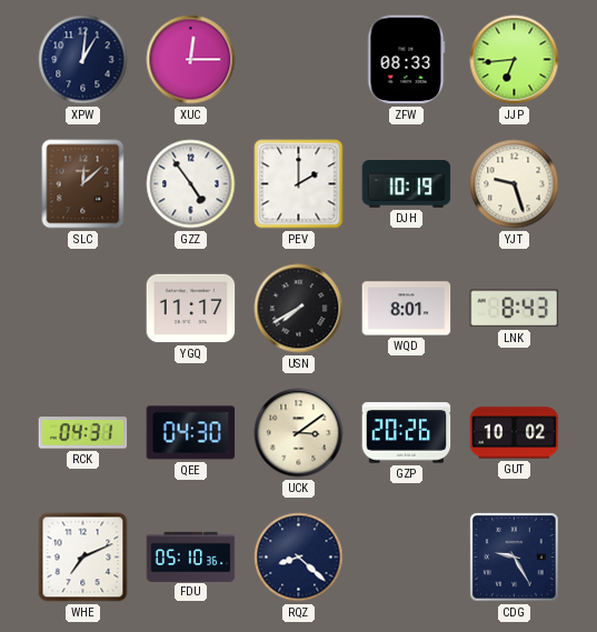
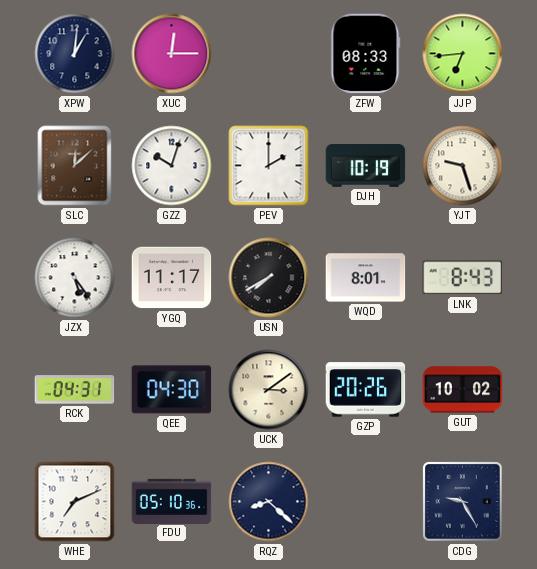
GZZ: 4:54 -> 10:03 (172, 166)
JZX: none -> 5:24 (75, 278)
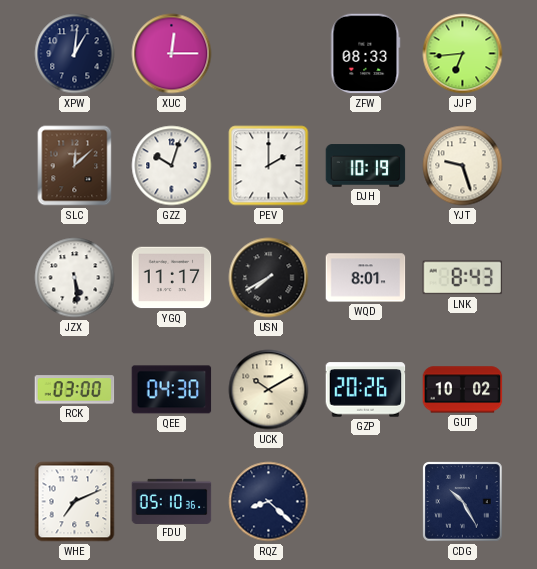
JZX: 5:24 -> 5:29 (75, 278)
RCK: 04:31 -> 03:00 (75, 390)
UCK: 3:09 -> 10:10 (269, 390)
CDG: 9:25 -> 10:25 (463, 502)
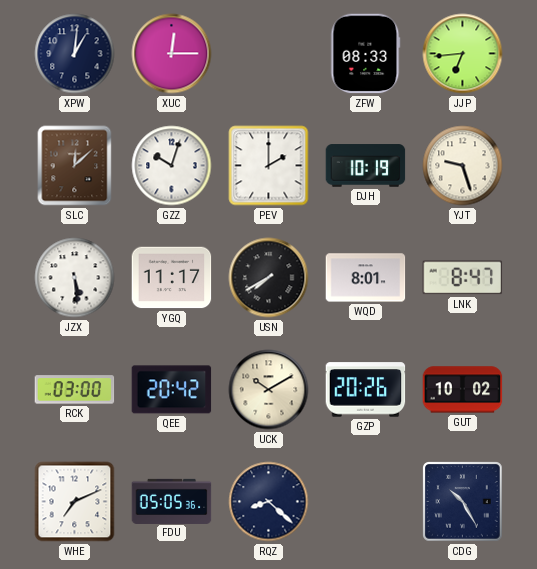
LNK: 8:43 -> 8:47 (463, 278)
QEE: 04:30 -> 20:42 (172, 390)
FDU: 05:10 -> 05:05 (172, 501)
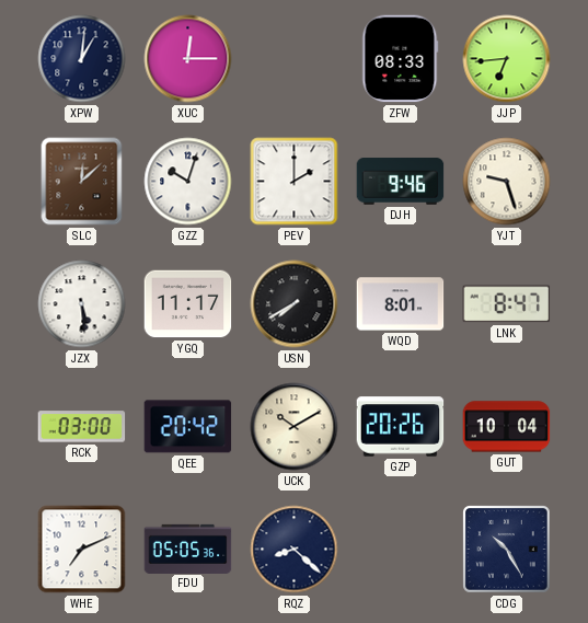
DJH: 10:19 -> 9:46 (401, 182)
GUT: 10:02 -> 10:04 (507, 427)
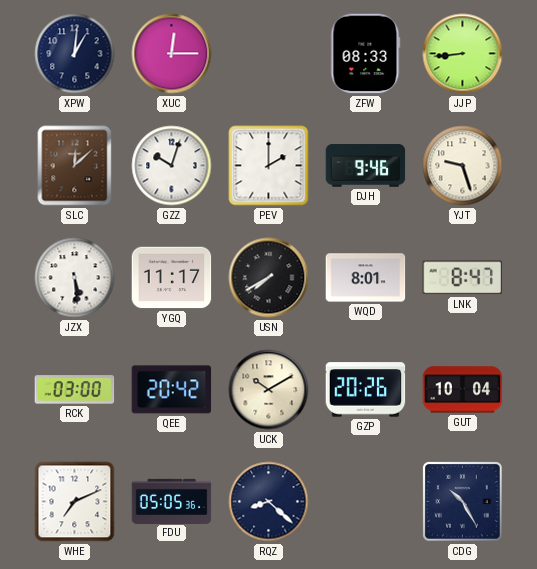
JJP: 6:44 -> 8:44 (463, 54)
